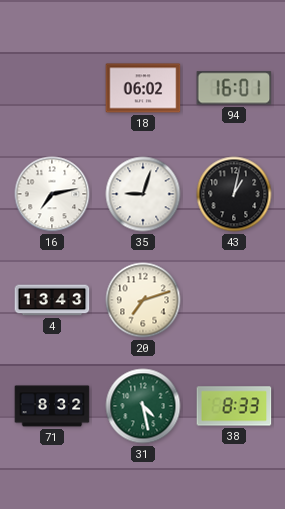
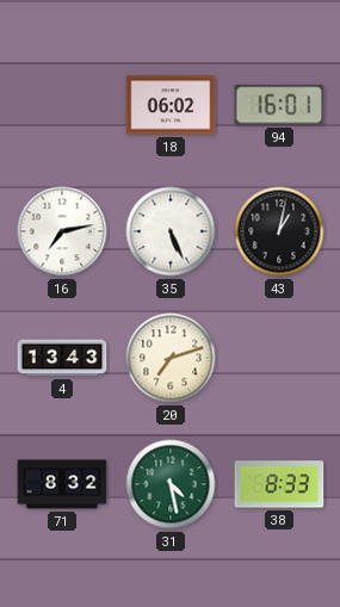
35: 9:03 -> 5:26 (171, 231)
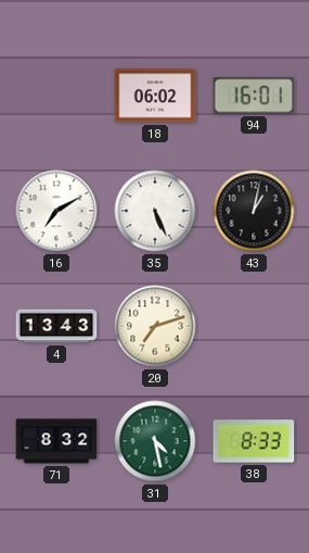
16: 7:13 -> 7:10 (56, 211)
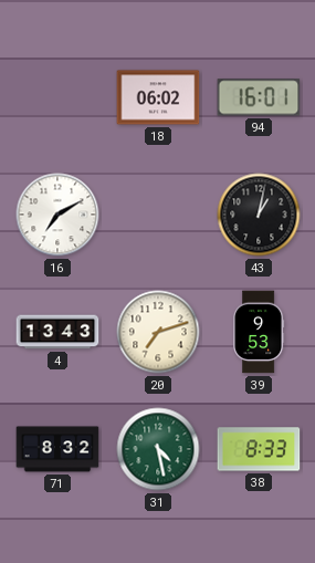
35: 5:26 -> none (155, 211)
39: none -> 9:53 (259, 332)
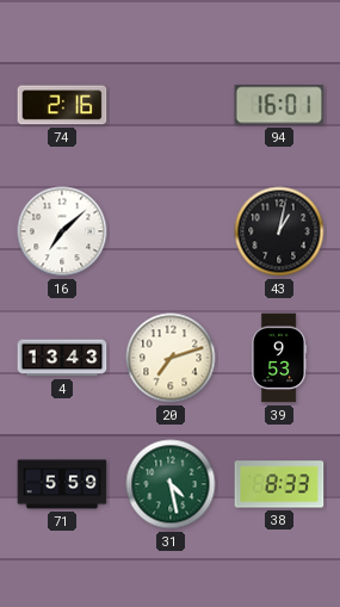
74: none -> 2:16 (62, 105)
18: 06:02 -> none (158, 97)
16: 7:10 -> 7:08 (62, 231)
71: 8:32 -> 5:59 (62, 484)
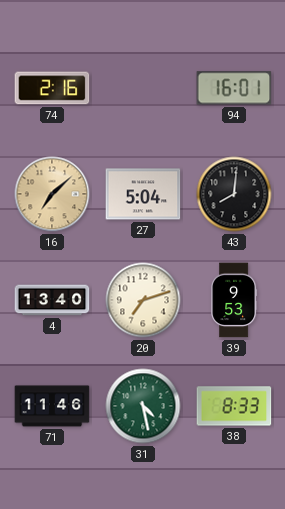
16 dial: white -> champagne (52, 194)
27: none -> 5:04 (143, 194)
43: 1:02 -> 8:01 (234, 194)
4: 13:43 -> 13:40 (52, 300)
71: 5:59 -> 11:46 (52, 406)
